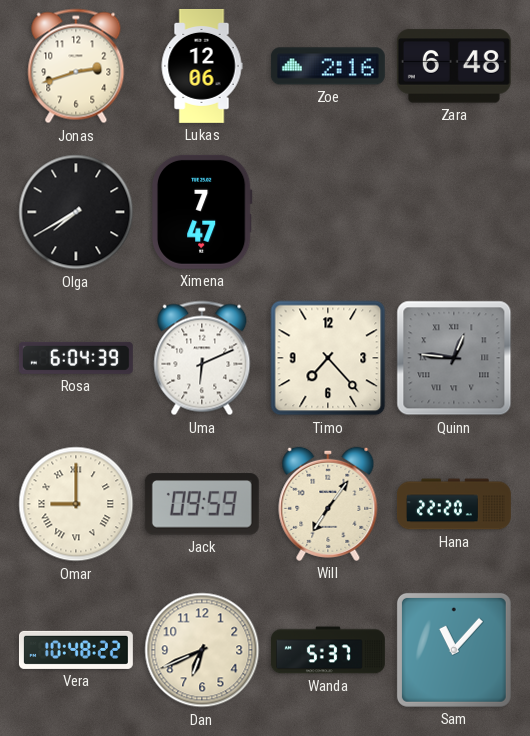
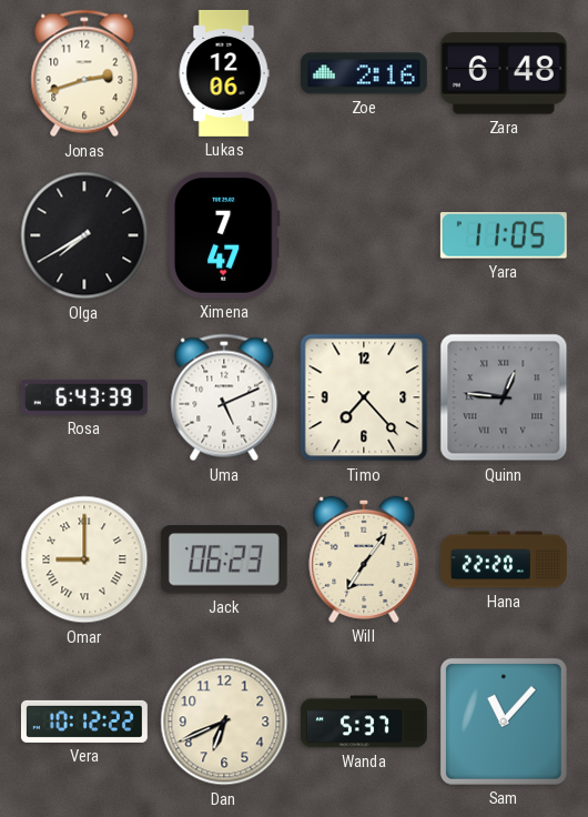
Yara: none -> 11:05 (504, 235)
Rosa: 6:04 -> 6:43 (84, 397)
Uma: 6:11 -> 5:11 (224, 397)
Jack: 09:59 -> 06:23 (224, 559)
Vera: 10:48 -> 10:12 (84, 722)
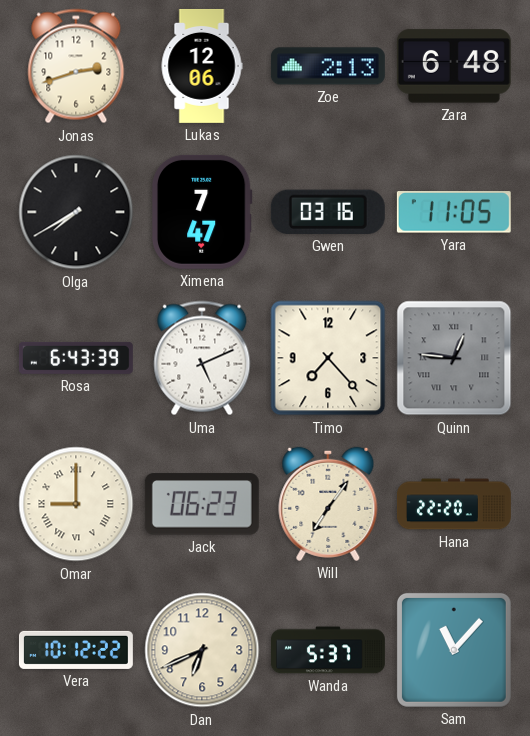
Zoe: 2:16 -> 2:13 (328, 66)
Gwen: none -> 03:16 (328, 212)
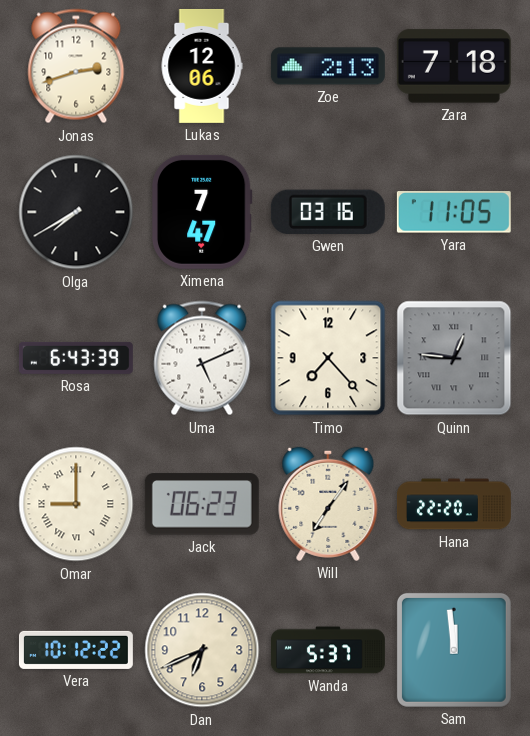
Zara: 6:48 -> 7:18 (454, 66)
Sam: 11:07 -> 11:59 (454, 650)
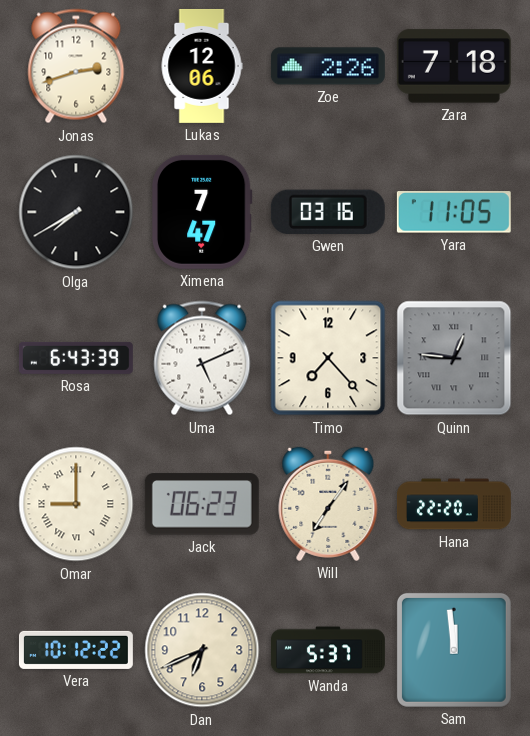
Zoe: 2:13 -> 2:26 (328, 66)
